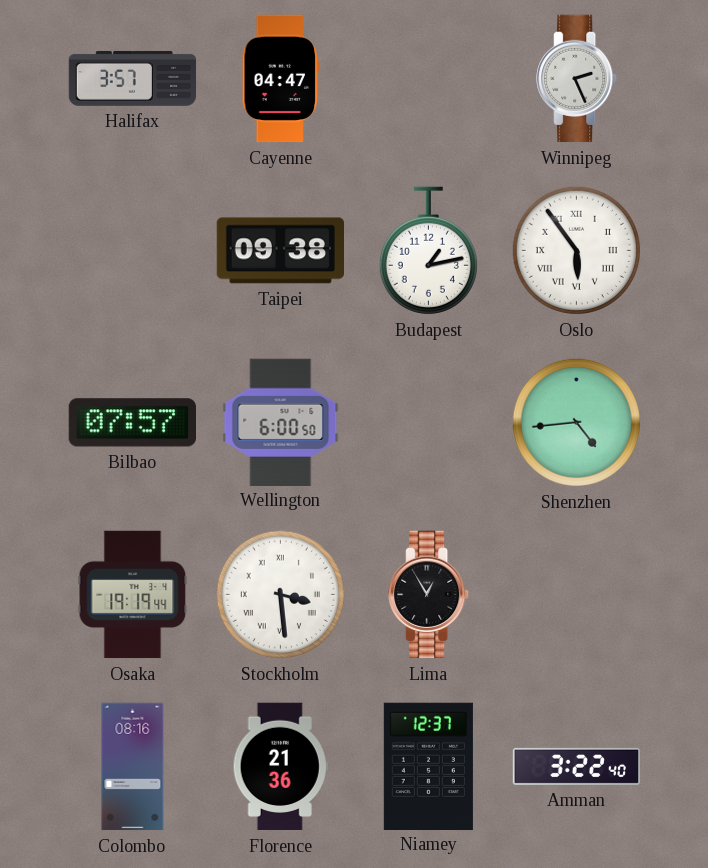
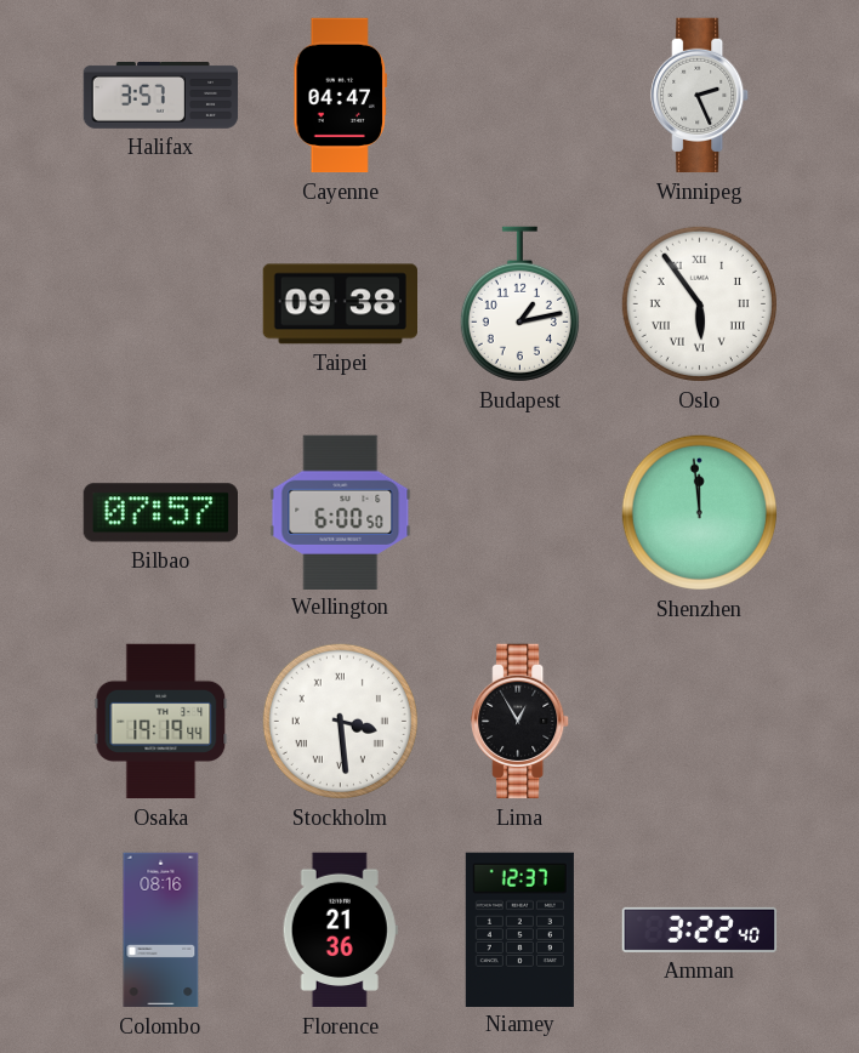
Shenzhen: 4:44 -> 11:59 (699, 512)
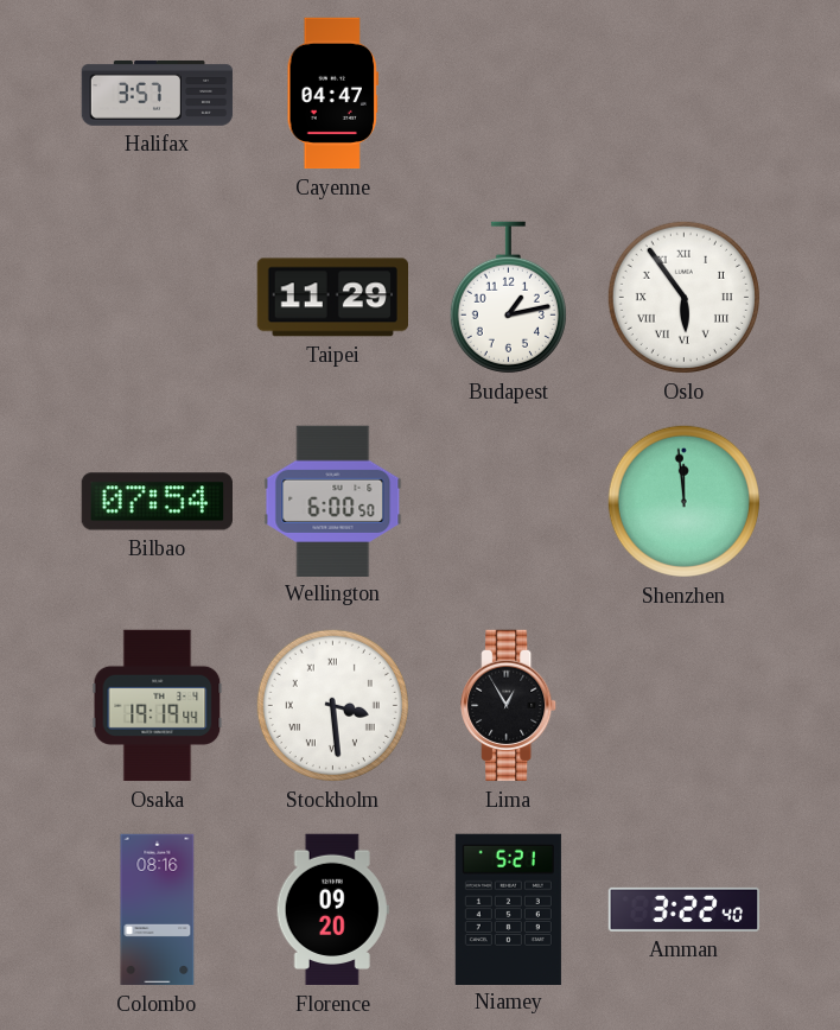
Winnipeg: 2:26 -> none (700, 96)
Taipei: 09:38 -> 11:29 (332, 298)
Bilbao: 07:57 -> 07:54 (157, 502)
Florence: 21:36 -> 09:20 (332, 910)
Niamey: 12:37 -> 5:21 (508, 909)
